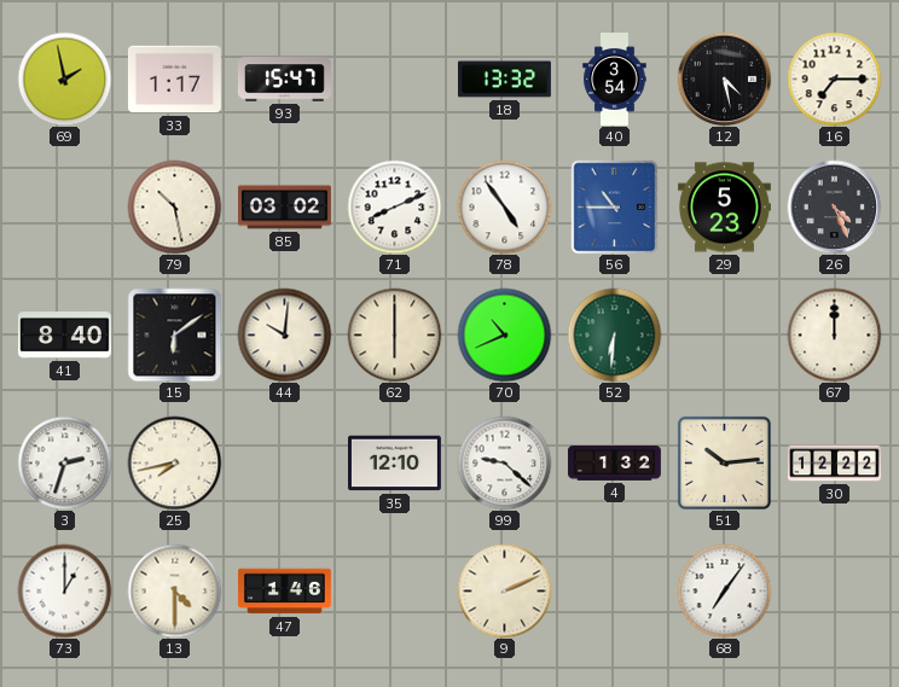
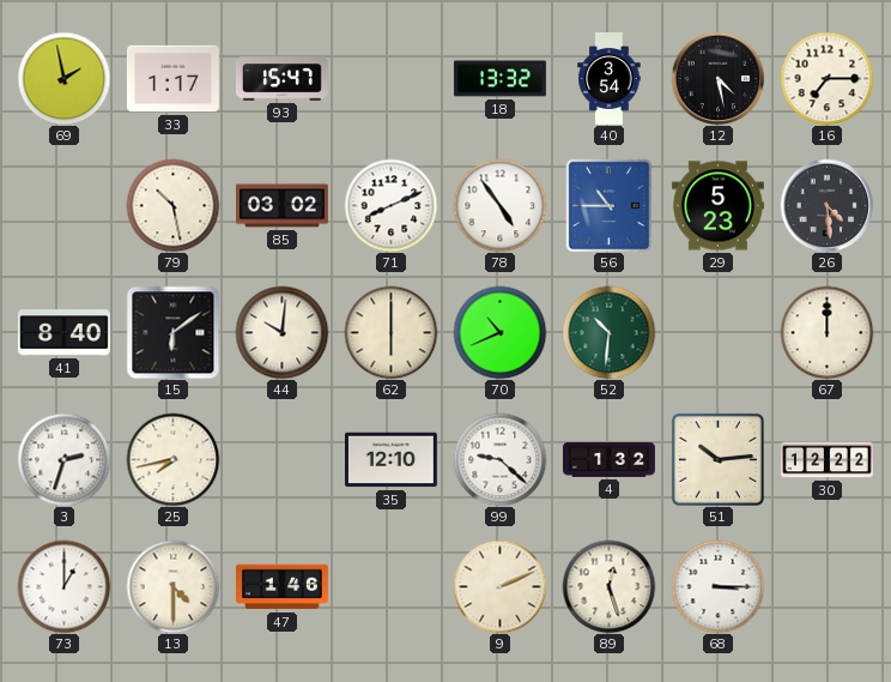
26: 4:26 -> 4:29 (826, 205)
52: 6:31 -> 10:31 (608, 332)
89: none -> 12:27 (608, 586)
68: 7:06 -> 3:15 (717, 586)
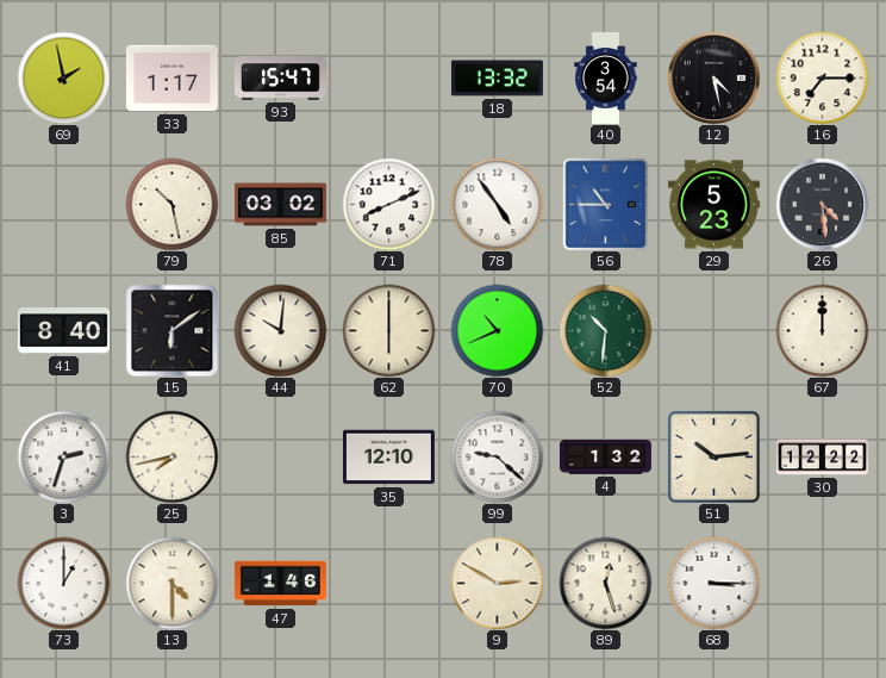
9: 2:11 -> 2:50 (497, 583)
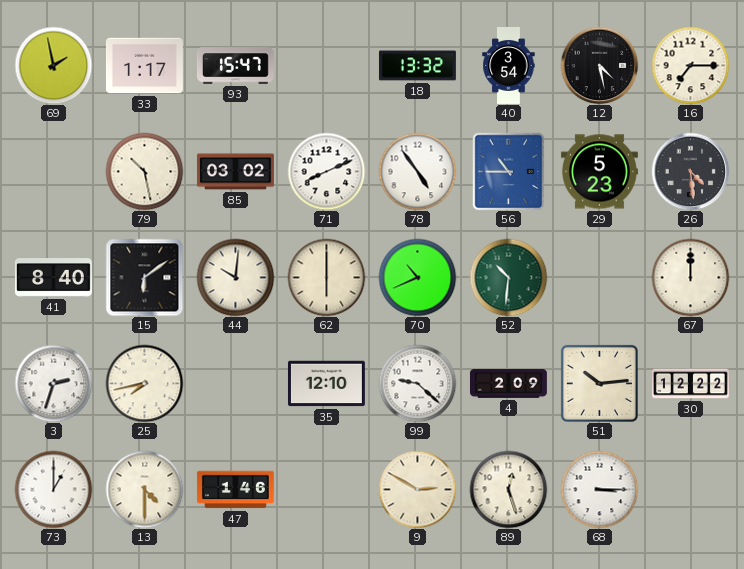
4: 1:32 -> 2:09 (508, 384)
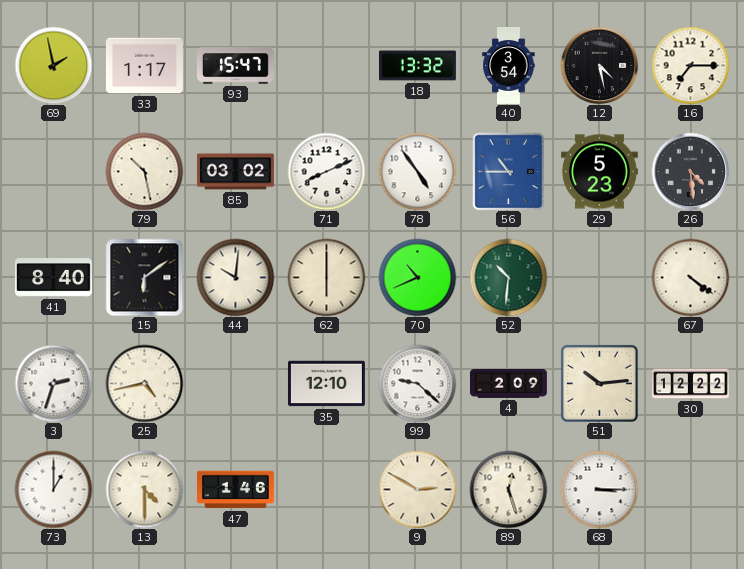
67: 12:00 -> 4:21 (690, 277)
25: 7:43 -> 4:43 (144, 383)
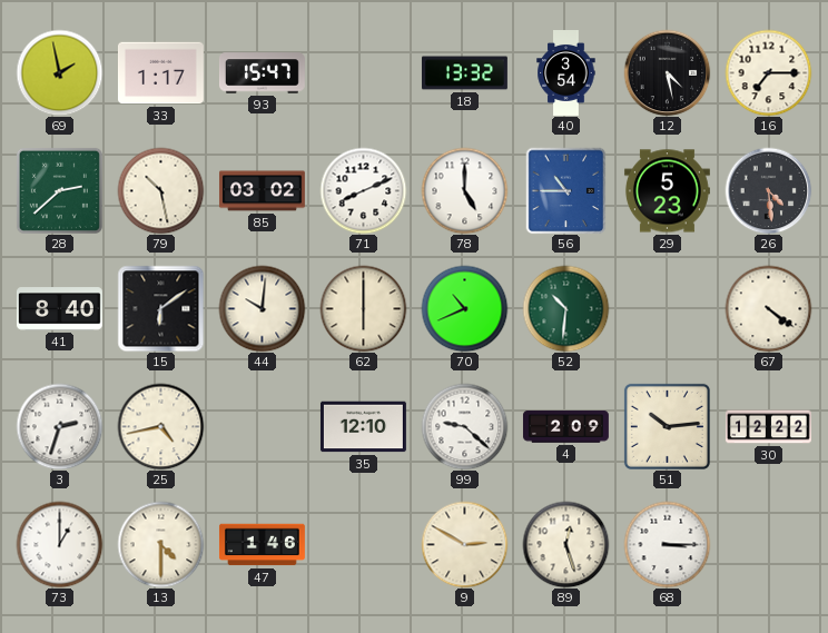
28: none -> 2:38 (59, 190)
78: 4:54 -> 5:00 (464, 190)
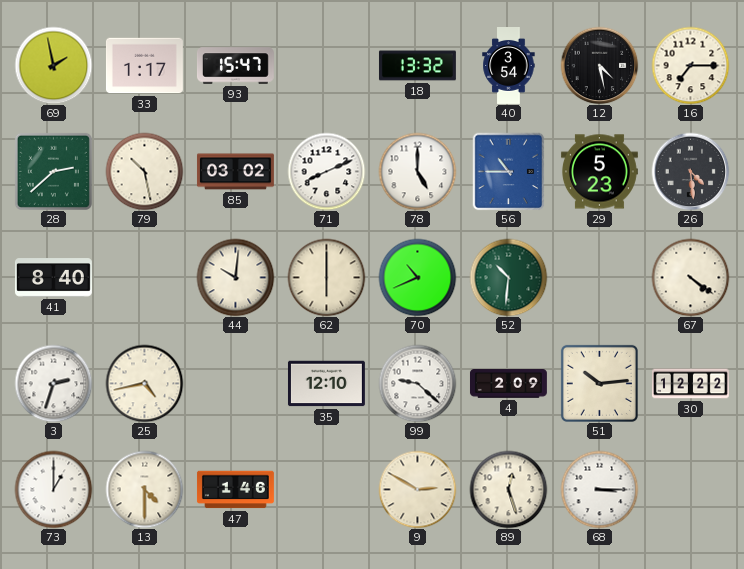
15: 6:09 -> none (160, 308)
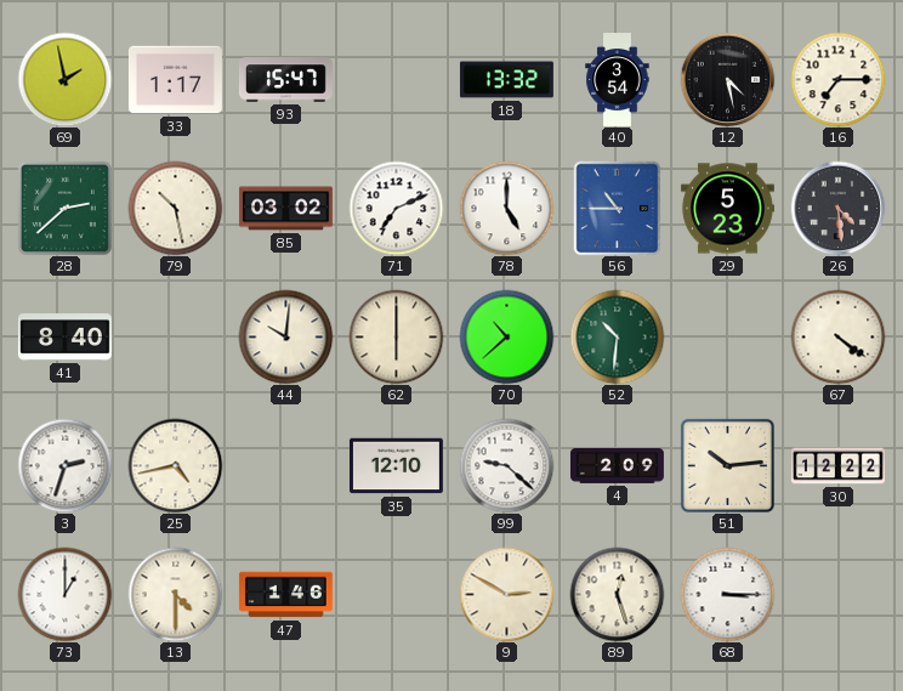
71: 8:11 -> 7:11 (396, 208)
70: 10:41 -> 10:38 (506, 336)
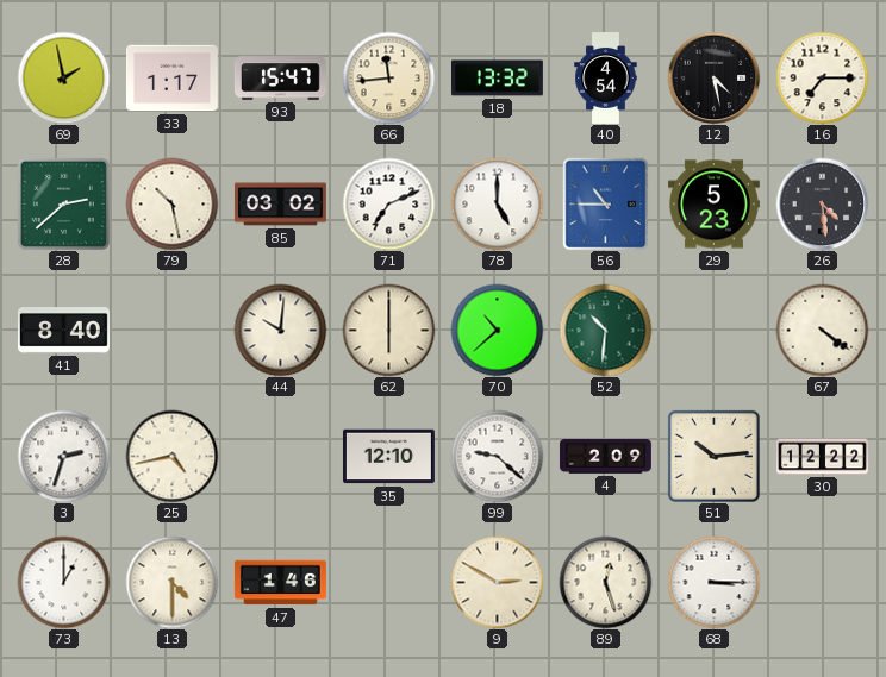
66: none -> 11:44 (388, 77)
40: 3:54 -> 4:54 (606, 79)
